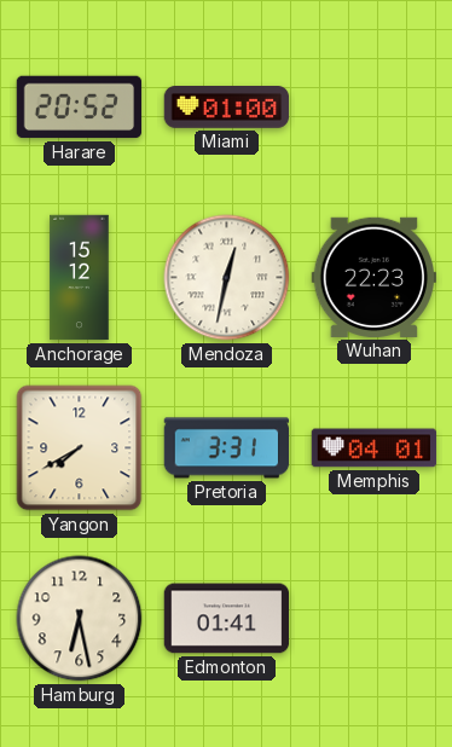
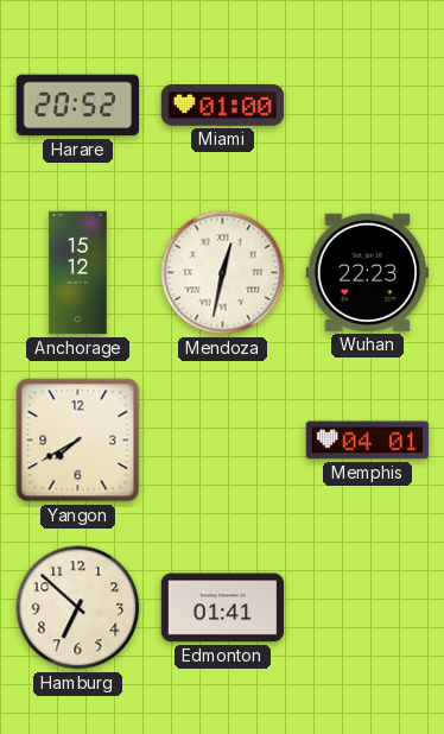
Pretoria: 3:31 -> none (227, 448)
Hamburg: 6:28 -> 6:52 (78, 608)
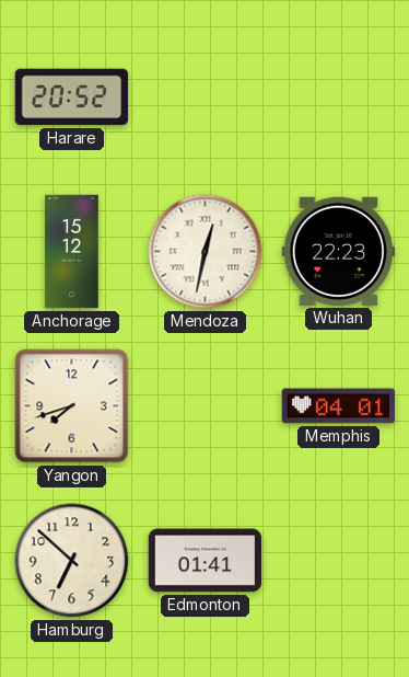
Miami: 01:00 -> none (223, 106)
Yangon: 7:40 -> 7:42 (72, 406)
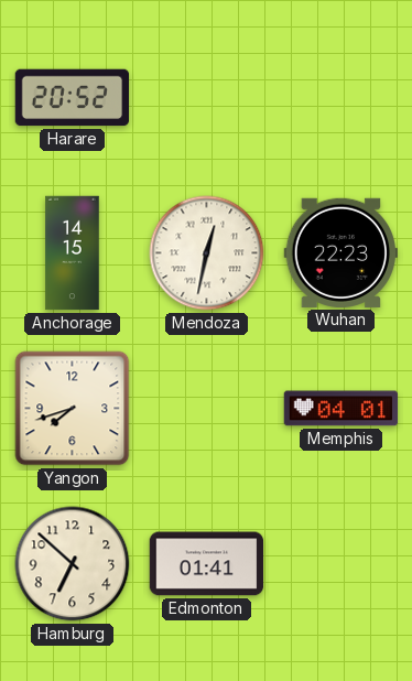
Anchorage: 15:12 -> 14:15 (73, 253)
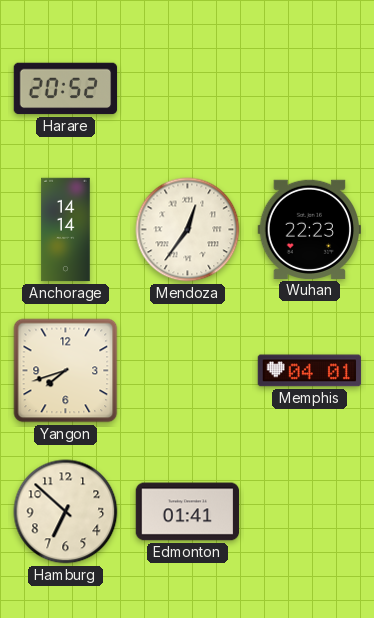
Anchorage: 14:15 -> 14:14 (66, 230)
Mendoza: 12:32 -> 12:36 (188, 230)
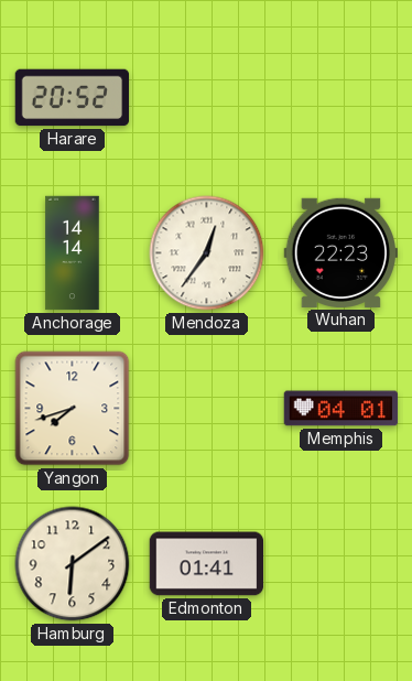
Hamburg: 6:52 -> 6:09 (73, 564)
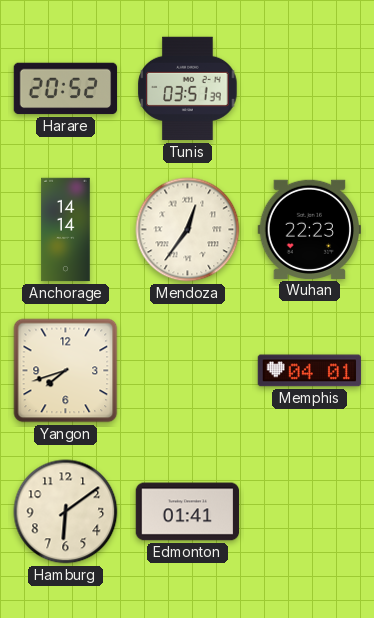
Tunis: none -> 03:51 (188, 89)
